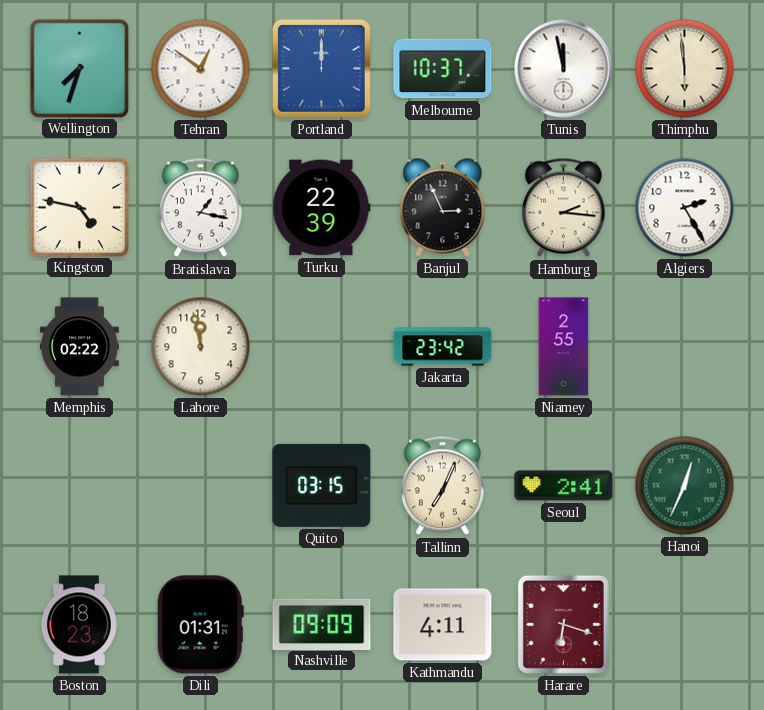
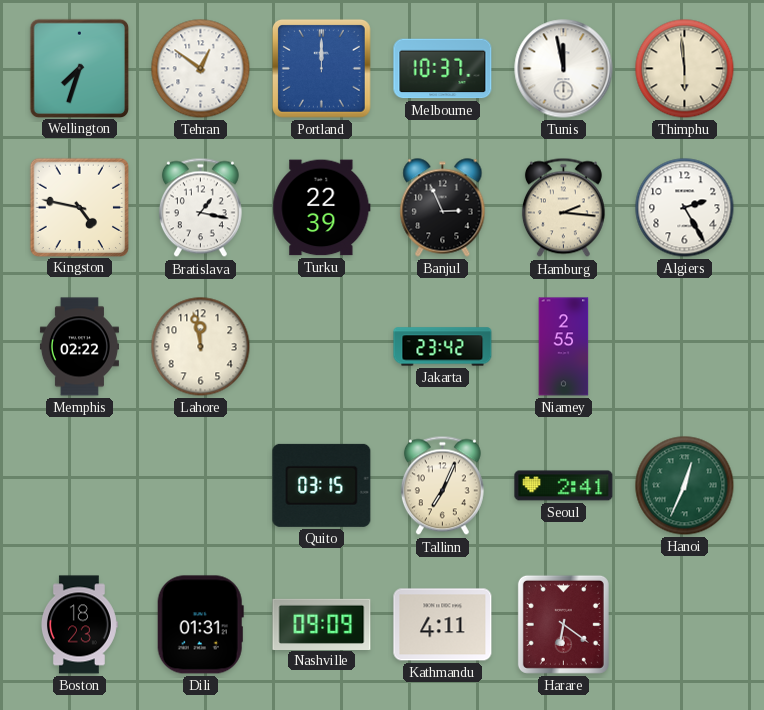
Harare: 6:18 -> 6:21 (563, 624)
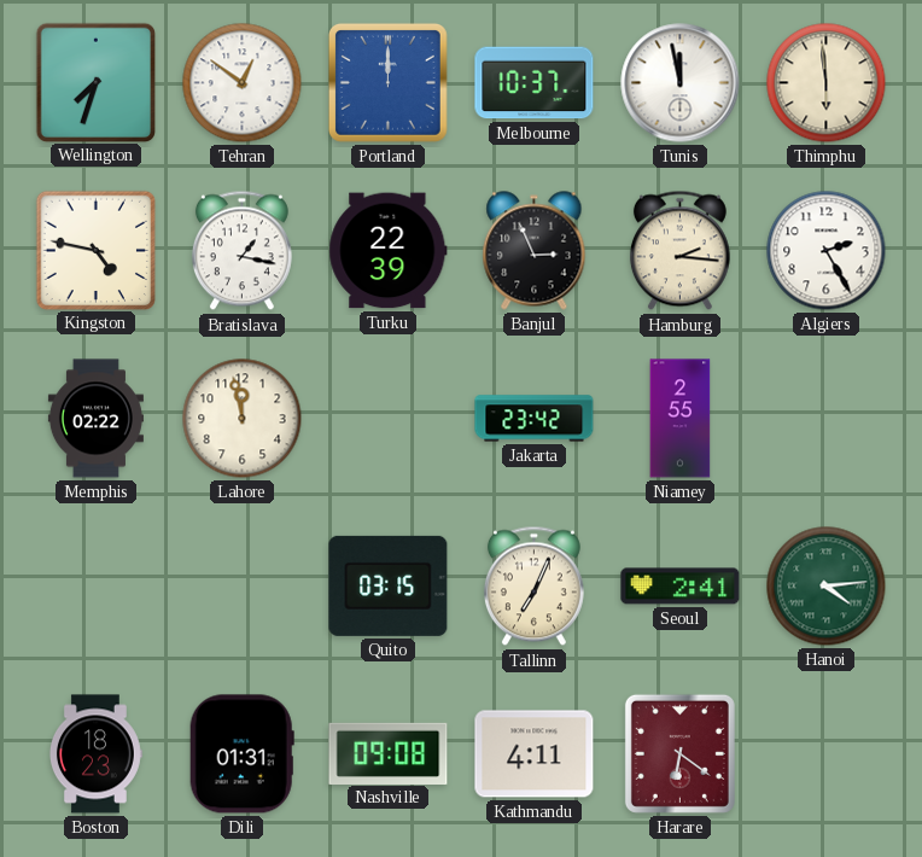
Hanoi: 12:34 -> 4:14 (827, 587)
Nashville: 09:09 -> 09:08 (389, 753)
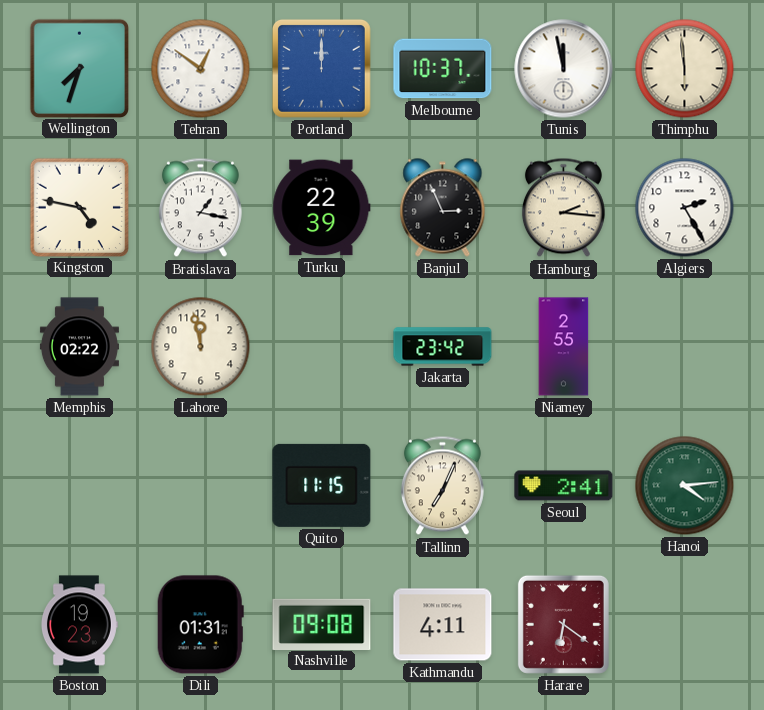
Quito: 03:15 -> 11:15 (322, 485)
Boston: 18:23 -> 19:23 (79, 625)
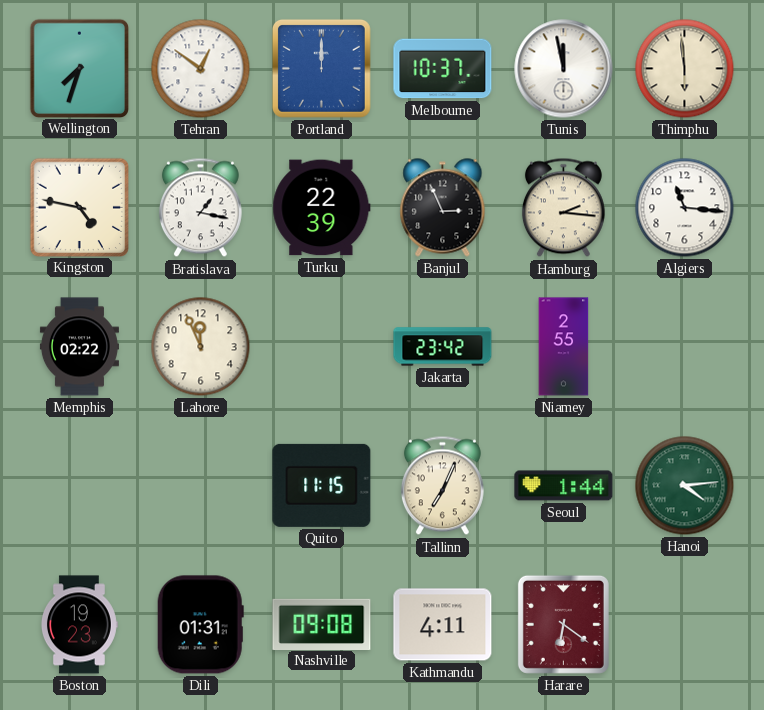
Algiers: 2:25 -> 11:16 (685, 208)
Lahore: 11:58 -> 11:56 (201, 347)
Seoul: 2:41 -> 1:44 (564, 486)
